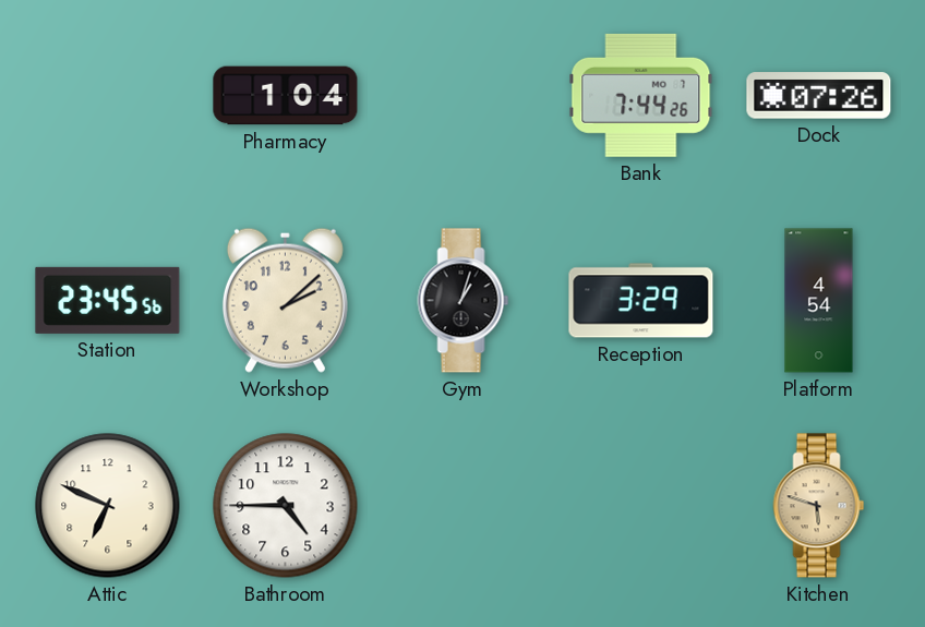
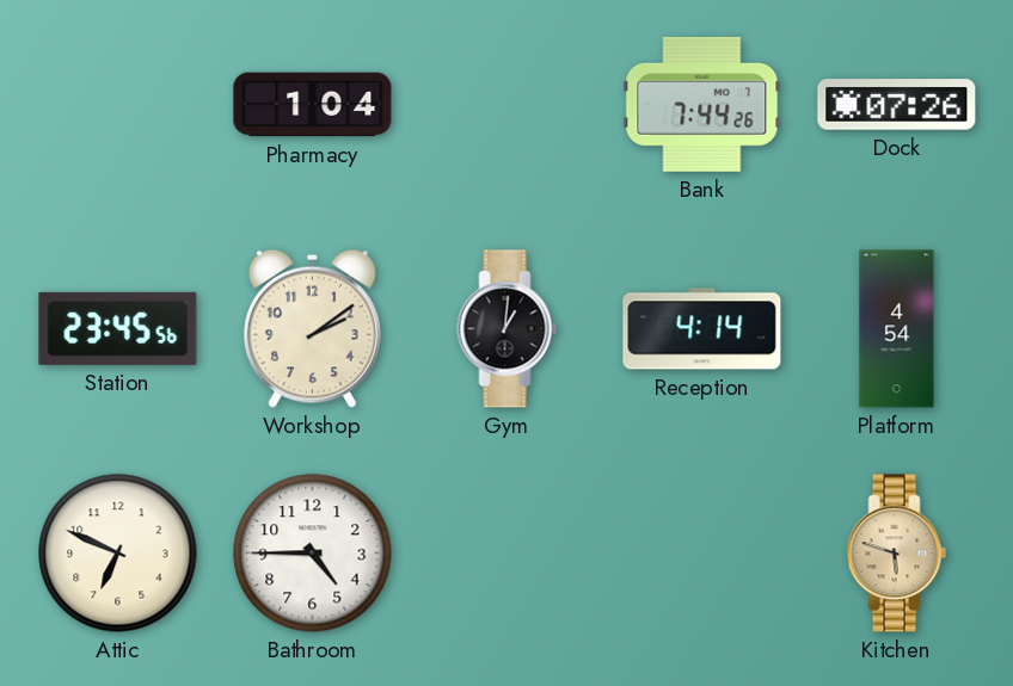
Workshop: 2:08 -> 2:09 (312, 328)
Gym: 1:03 -> 1:01 (508, 329)
Reception: 3:29 -> 4:14 (702, 329)
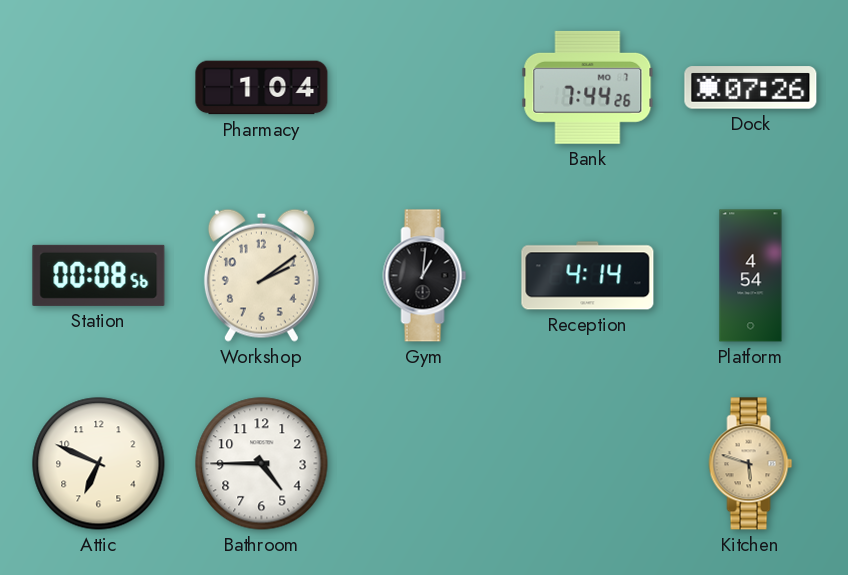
Station: 23:45 -> 00:08 (99, 275)
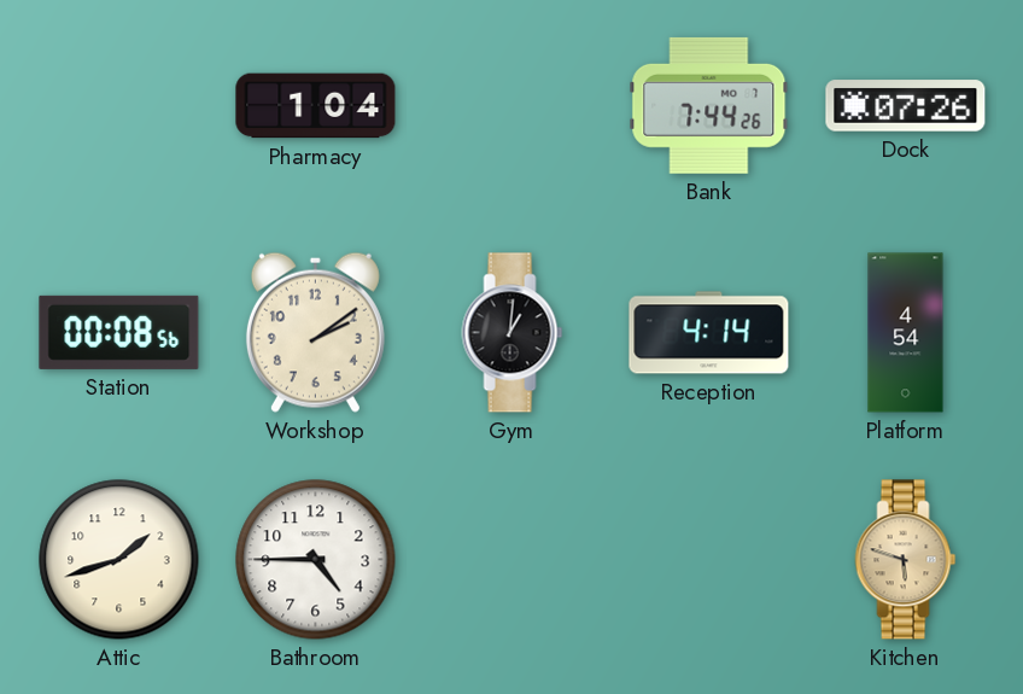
Attic: 6:49 -> 1:42 (119, 560)
